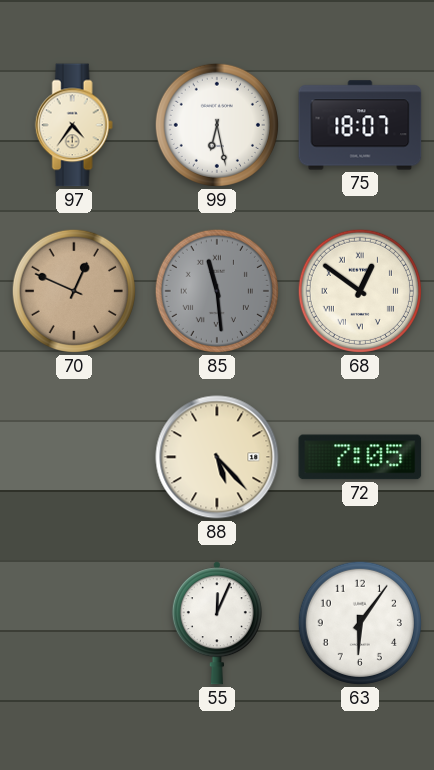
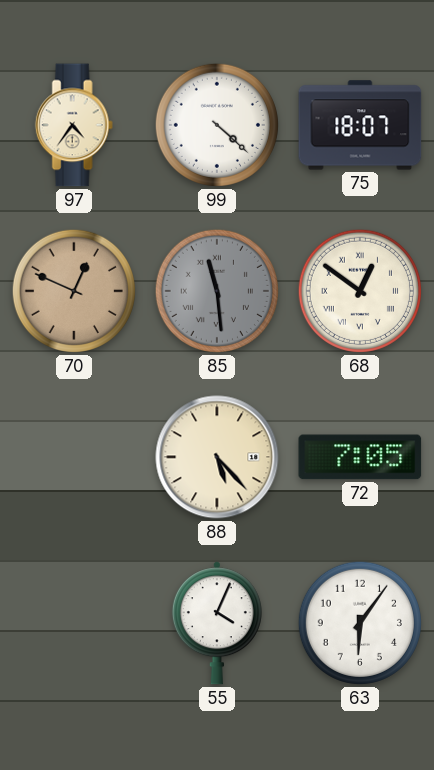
99: 6:28 -> 4:22 (217, 125)
55: 12:04 -> 4:04 (217, 623)
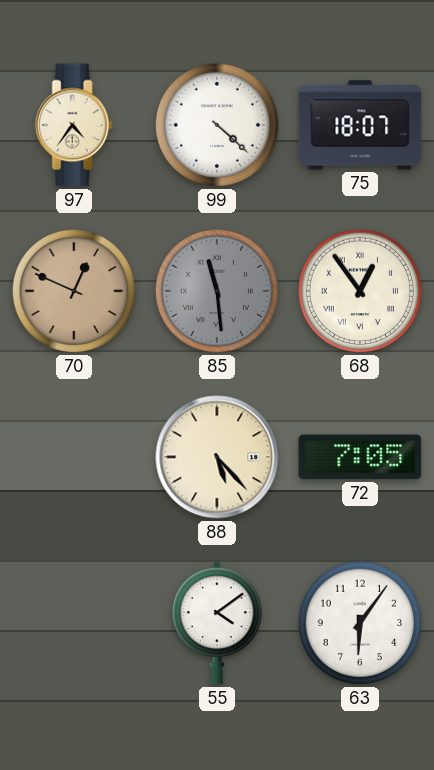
68: 12:51 -> 12:54 (360, 291)
55: 4:04 -> 4:09 (217, 623)
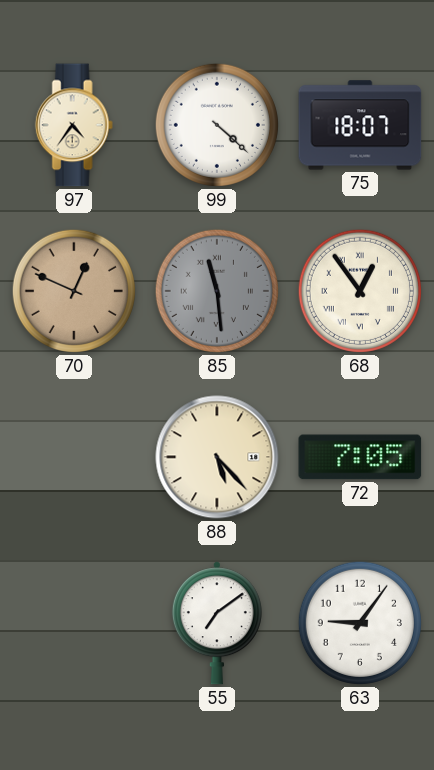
55: 4:09 -> 7:09 (217, 623)
63: 6:06 -> 9:06 (360, 623)
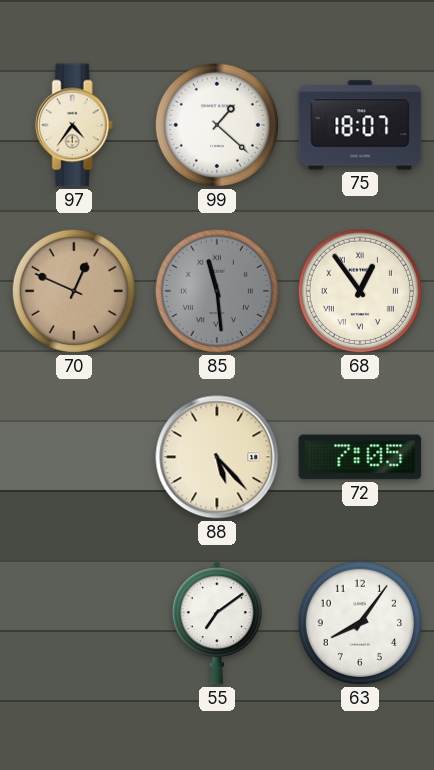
99: 4:22 -> 1:22 (217, 125)
63: 9:06 -> 8:06 (360, 623)
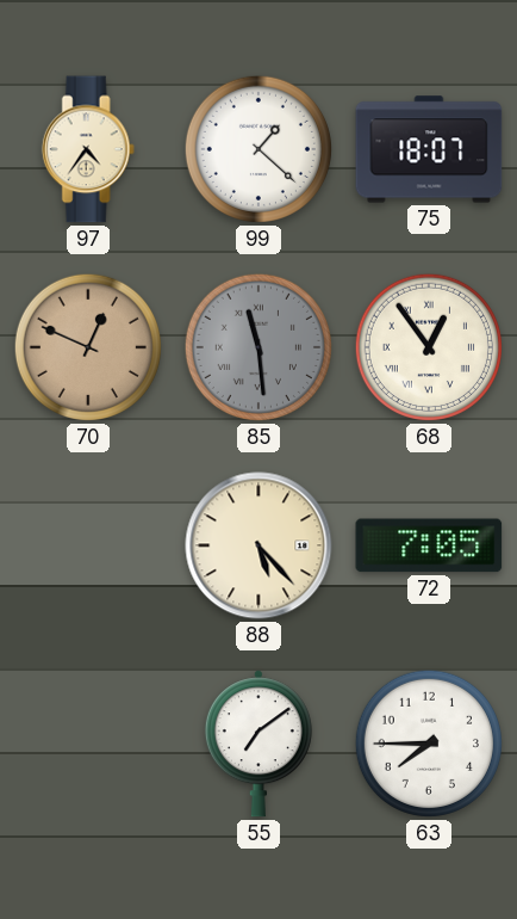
63: 8:06 -> 7:45 (429, 744)
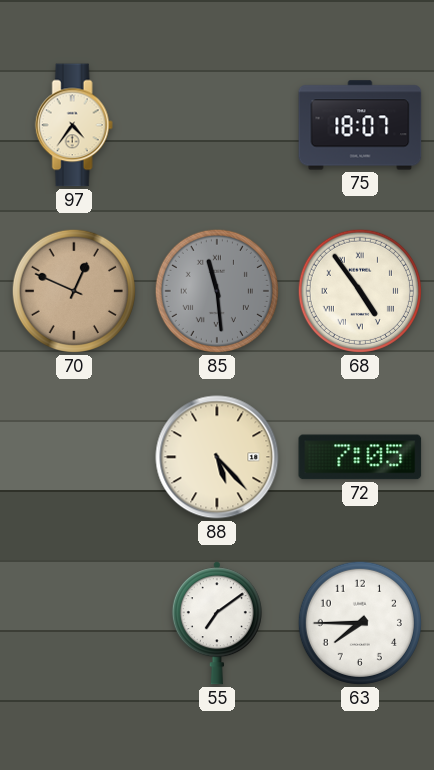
99: 1:22 -> none (258, 149)
68: 12:54 -> 4:54 (360, 291)
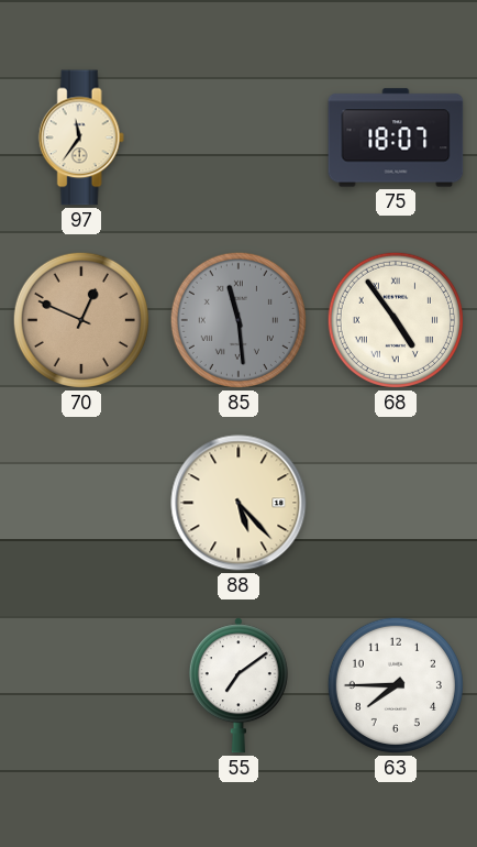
97: 4:36 -> 11:36 (81, 137)
72: 7:05 -> none (360, 457)
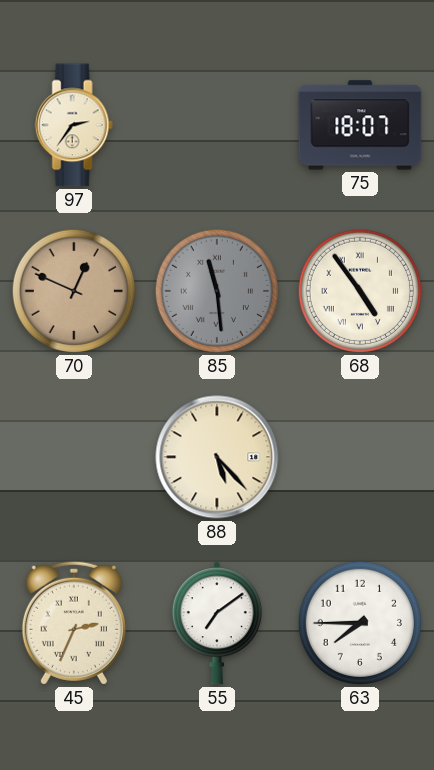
97: 11:36 -> 2:36 (74, 125)
45: none -> 2:34 (74, 623)
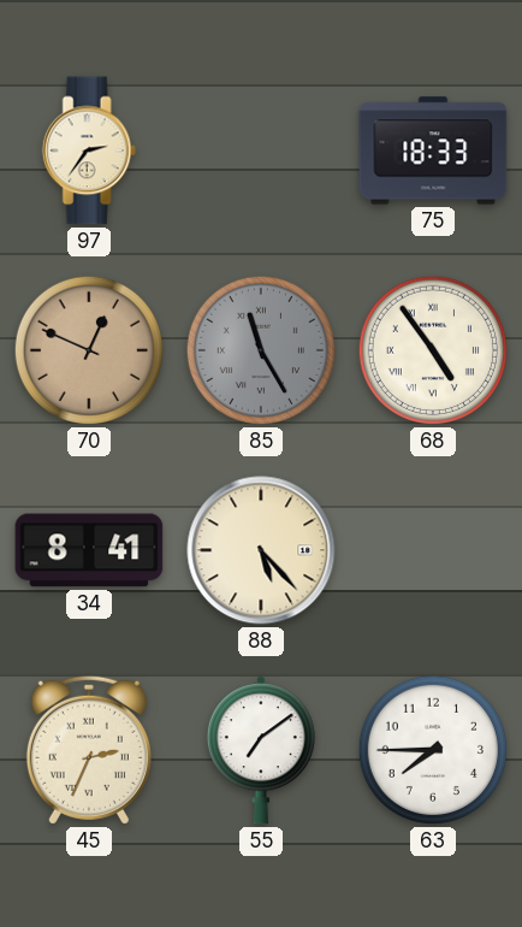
75: 18:07 -> 18:33 (433, 150)
85: 11:29 -> 11:25 (261, 350)
34: none -> 8:41 (89, 550)
